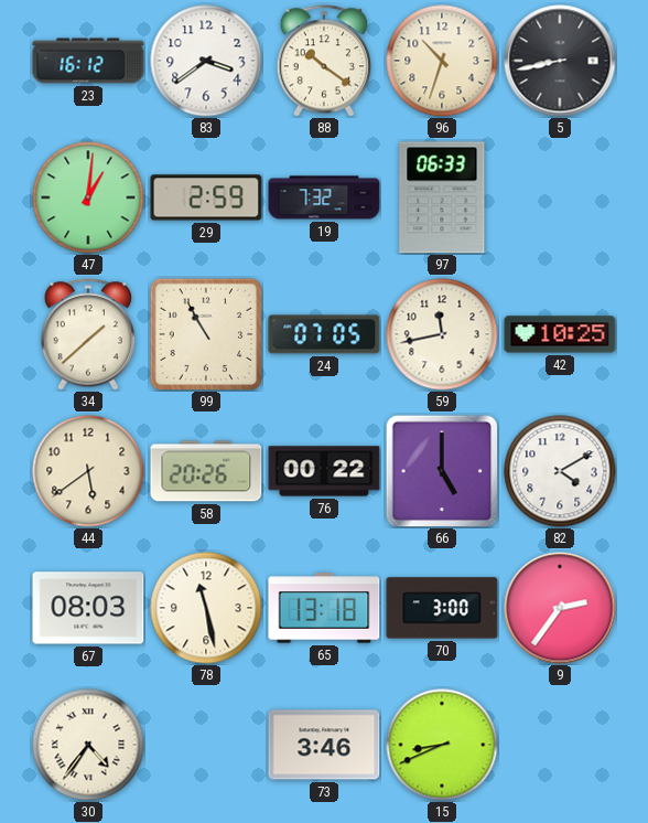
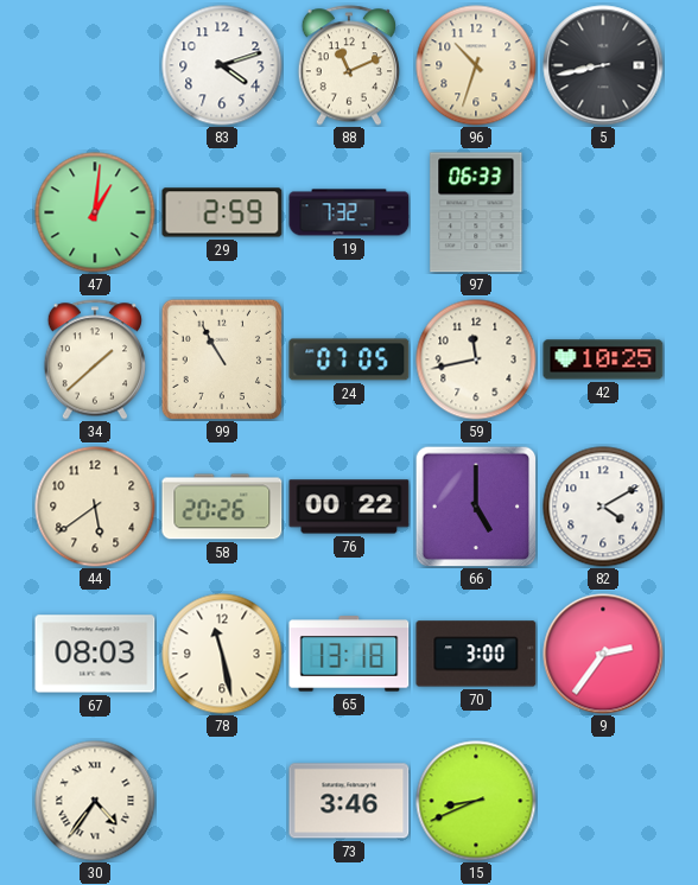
23: 16:12 -> none (88, 61)
83: 3:39 -> 4:12 (222, 65)
88: 10:21 -> 11:11 (348, 65)
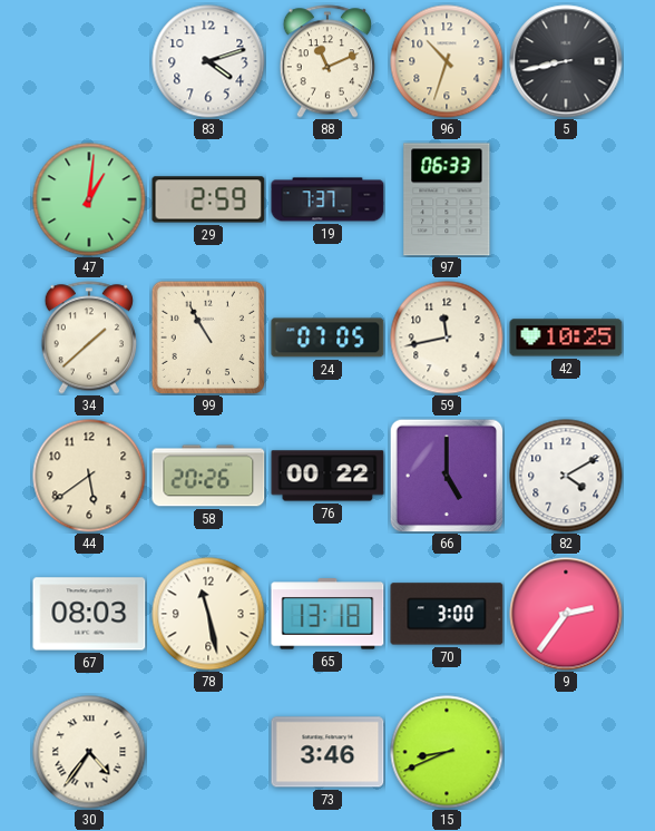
19: 7:32 -> 7:37 (327, 199)
